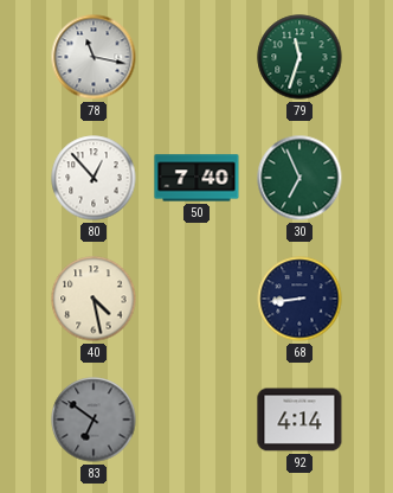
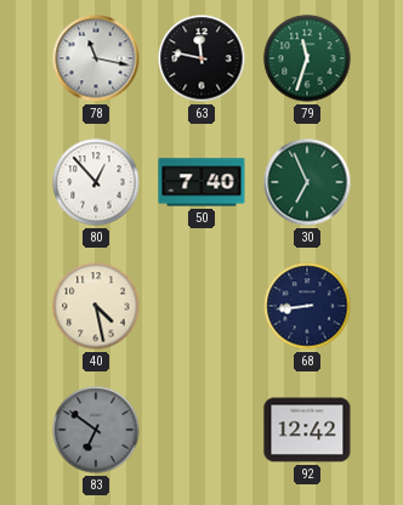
63: none -> 11:47 (201, 58)
92: 4:14 -> 12:42 (307, 430)
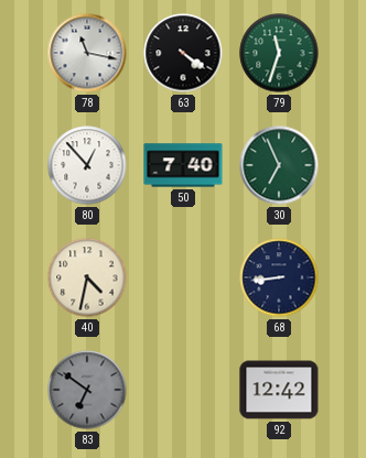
63: 11:47 -> 4:21 (183, 53)
40: 4:28 -> 4:32 (87, 277)
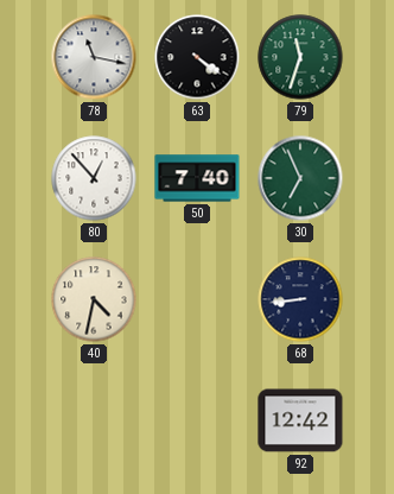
83: 6:51 -> none (87, 390)
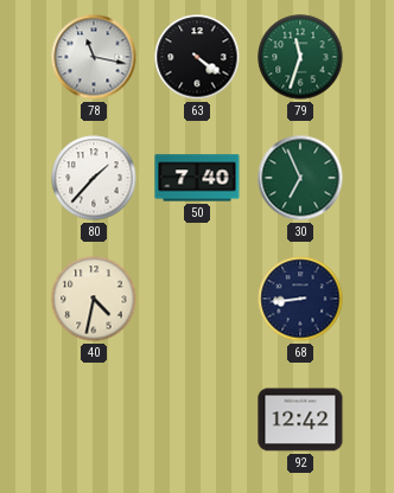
80: 12:53 -> 1:37 (94, 178)
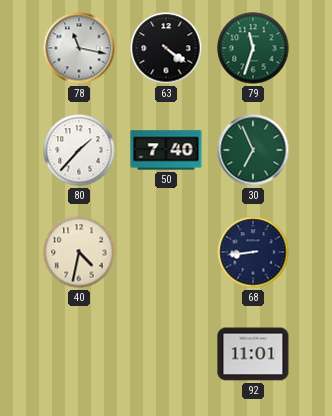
92: 12:42 -> 11:01 (253, 354)
